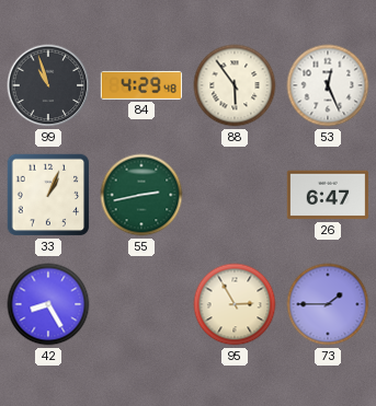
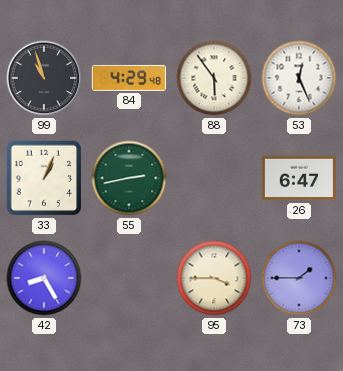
95: 2:55 -> 3:45 (214, 278)
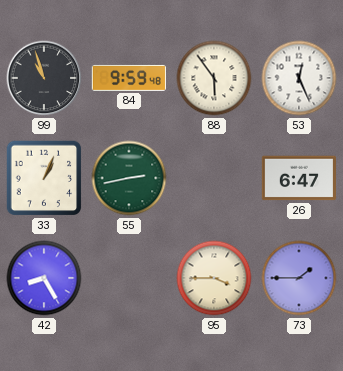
84: 4:29 -> 9:59 (129, 78)
